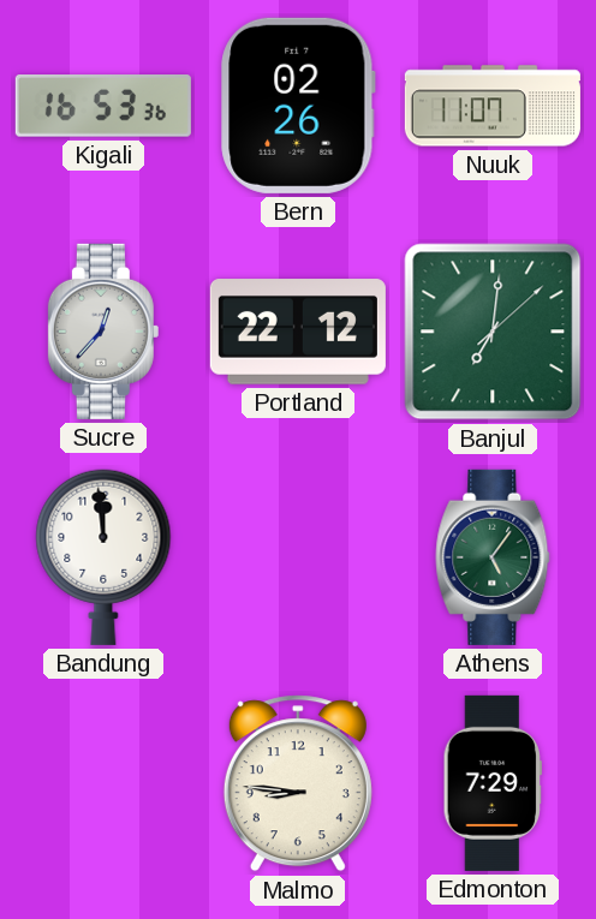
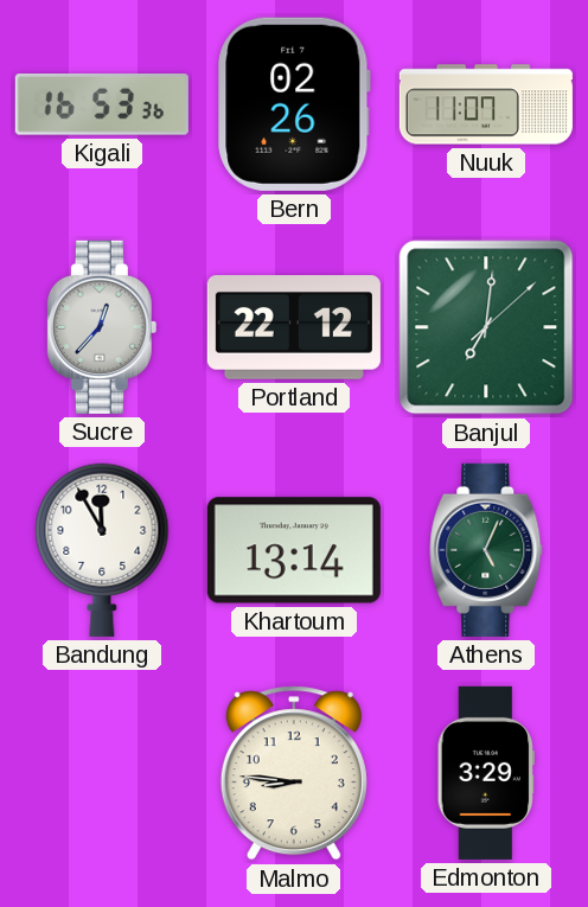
Bandung: 11:59 -> 11:55 (102, 550)
Khartoum: none -> 13:14 (294, 550)
Athens: 5:06 -> 5:04 (486, 550)
Edmonton: 7:29 -> 3:29 (485, 773)
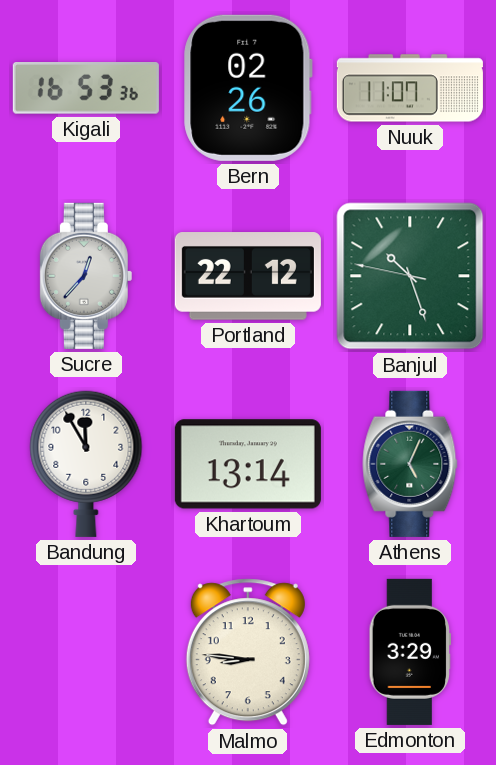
Banjul: 7:01 -> 10:26 (410, 276)
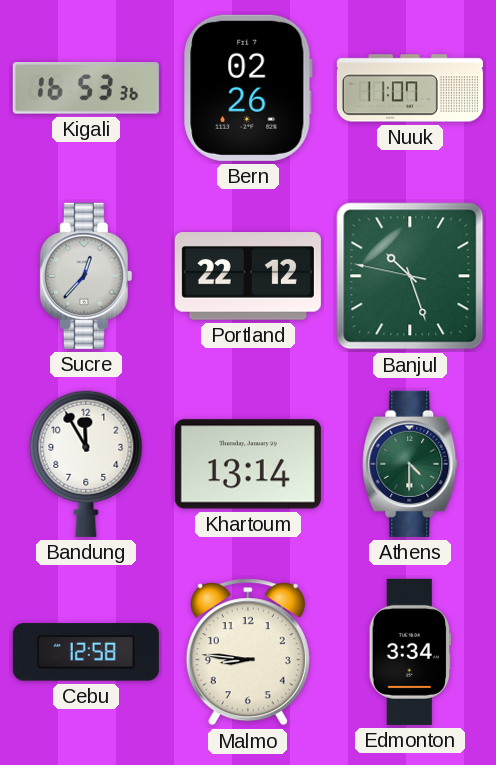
Athens: 5:04 -> 4:30 (410, 464)
Cebu: none -> 12:58 (86, 652)
Edmonton: 3:29 -> 3:34 (409, 652)
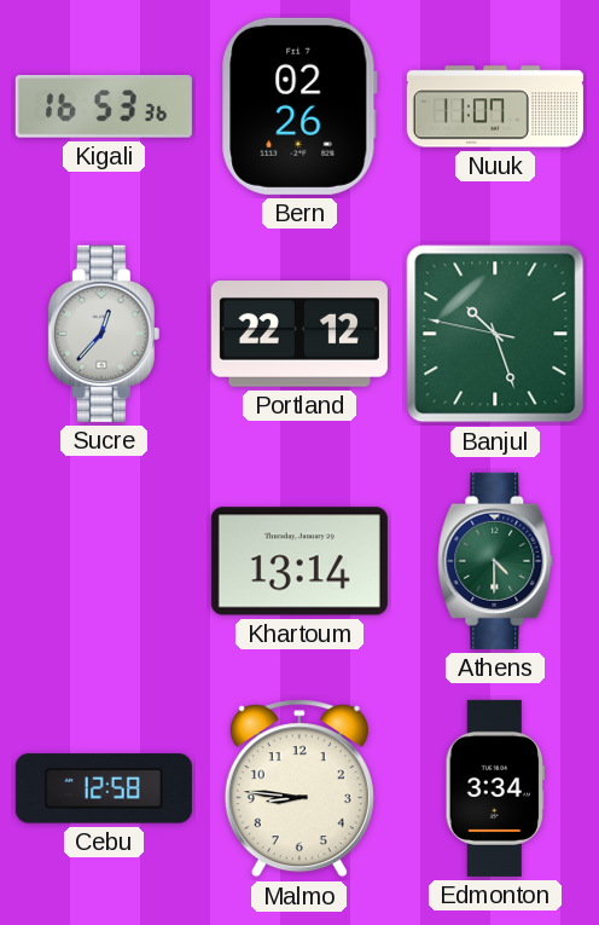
Bandung: 11:55 -> none (86, 464)
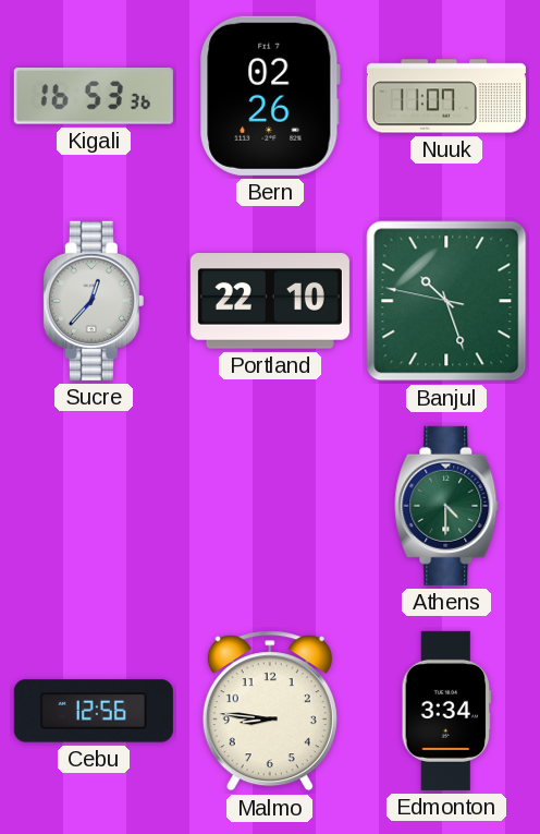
Portland: 22:12 -> 22:10 (270, 301)
Khartoum: 13:14 -> none (299, 561)
Cebu: 12:58 -> 12:56 (94, 711)
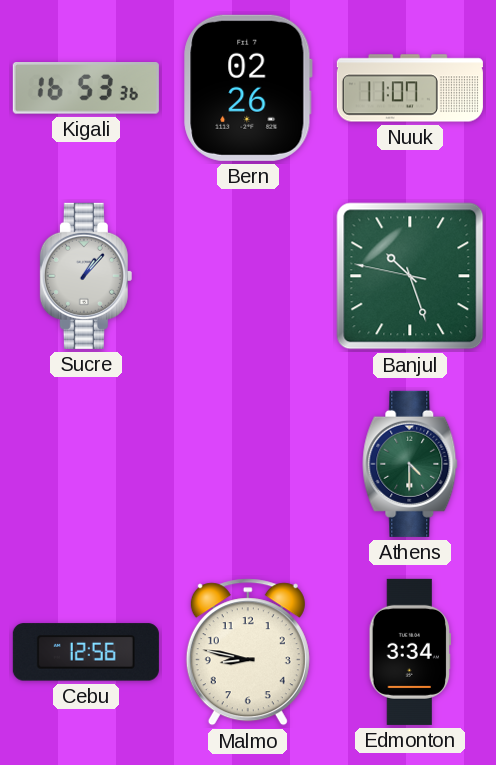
Sucre: 12:37 -> 1:07 (86, 276)
Portland: 22:10 -> none (270, 301)
Malmo: 8:46 -> 8:47 (248, 652)
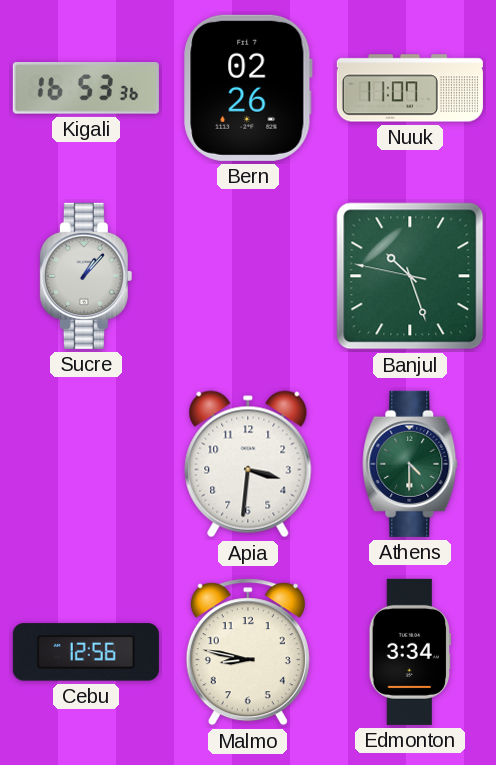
Apia: none -> 3:31 (248, 464)
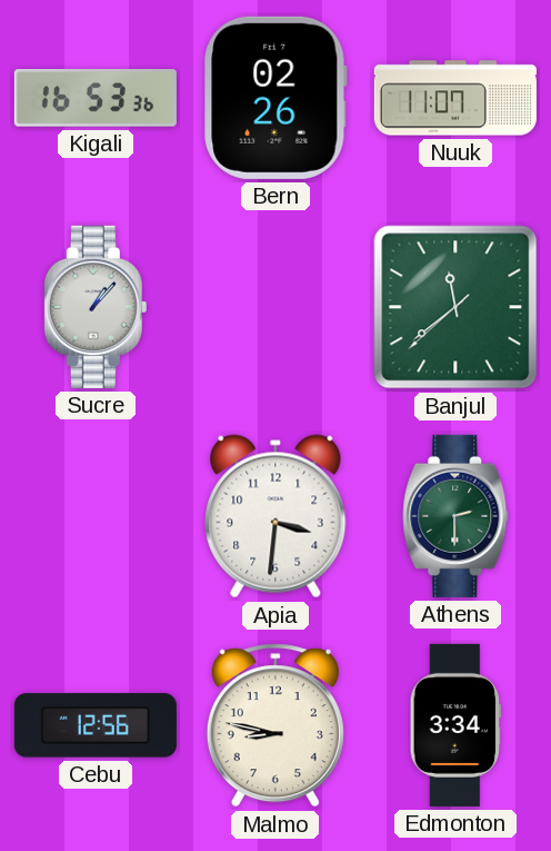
Banjul: 10:26 -> 11:38 (455, 307)
Athens: 4:30 -> 2:30 (455, 516)
